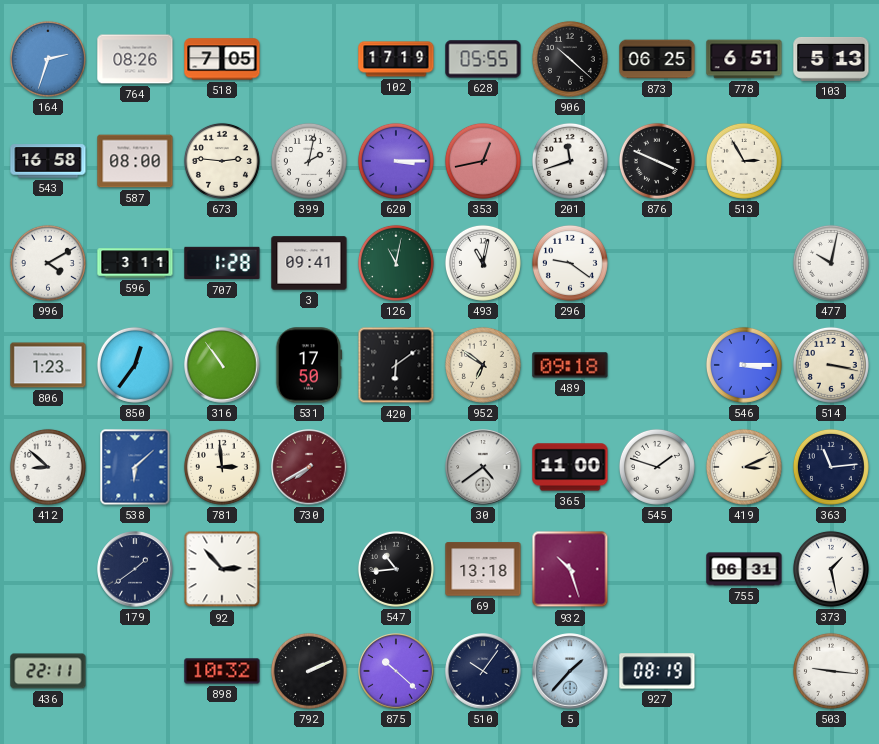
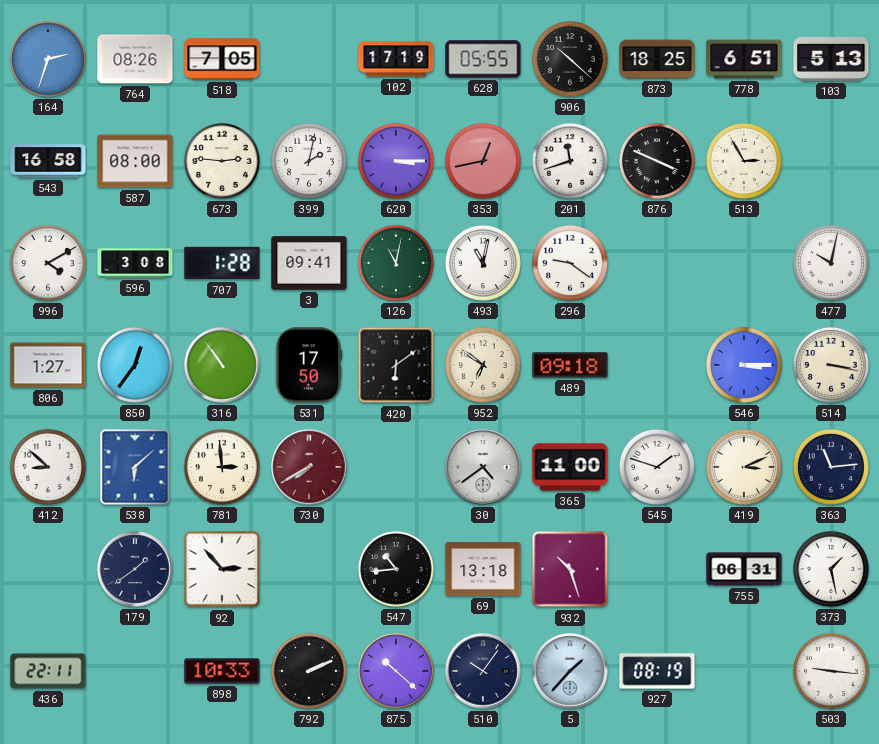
873: 06:25 -> 18:25 (657, 59)
596: 3:11 -> 3:08 (135, 263)
806: 1:23 -> 1:27 (48, 365)
898: 10:32 -> 10:33 (222, 671)
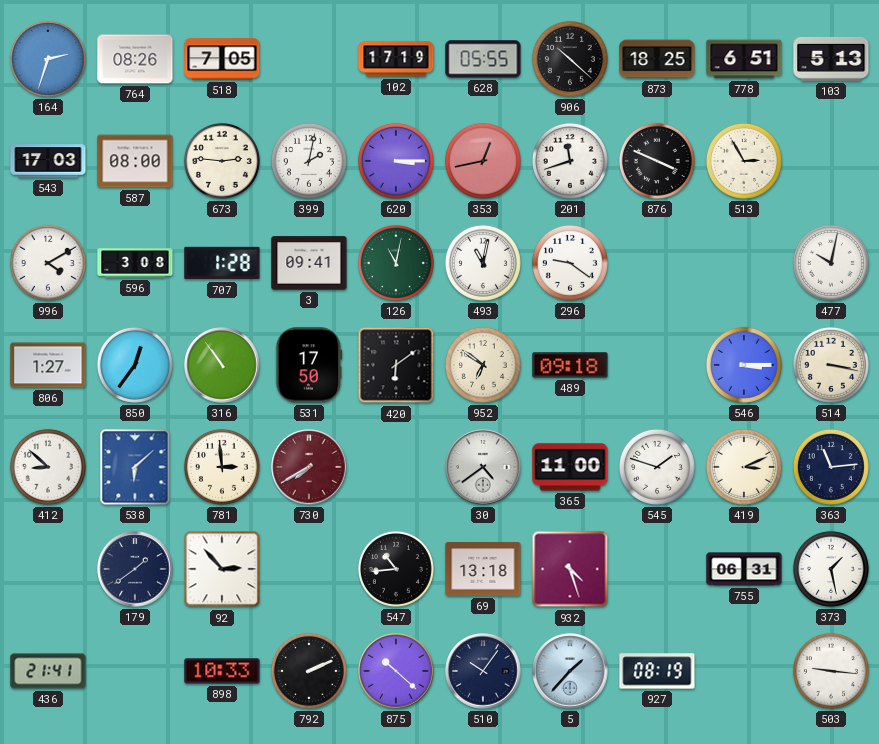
543: 16:58 -> 17:03 (48, 161)
932: 10:27 -> 4:27 (570, 569)
436: 22:11 -> 21:41 (48, 671)
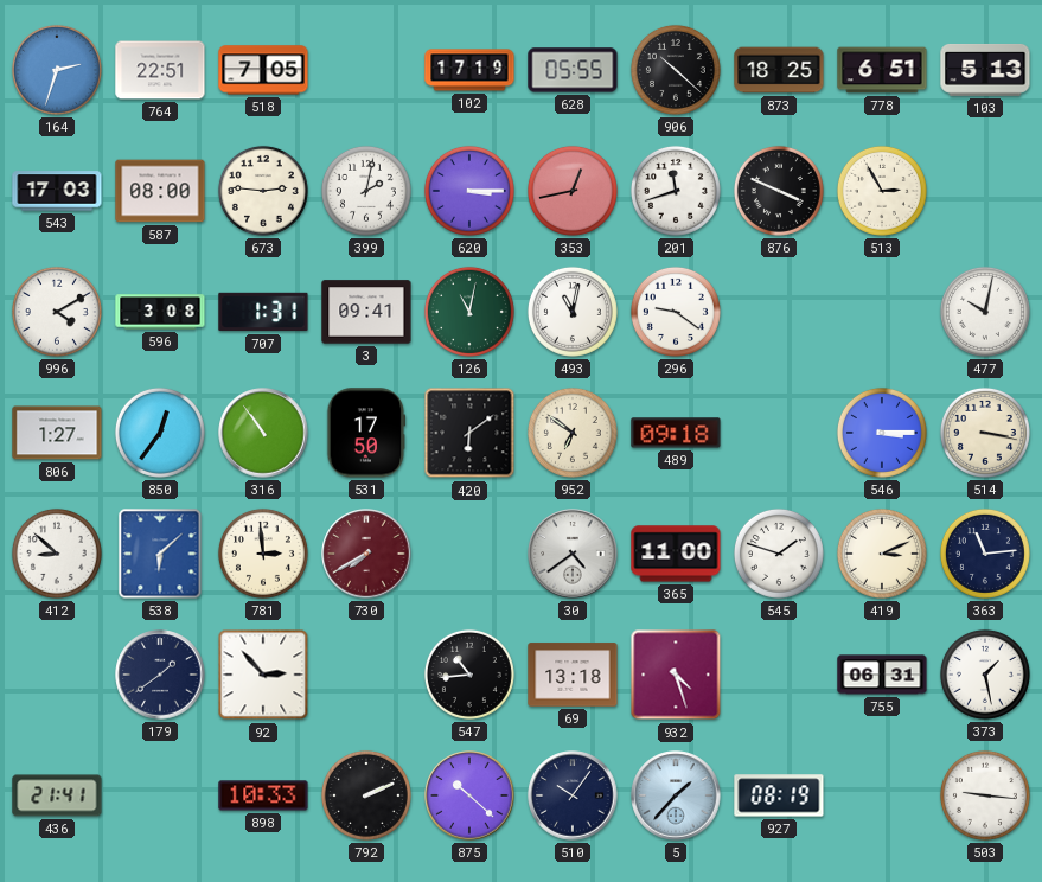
764: 08:26 -> 22:51 (160, 70)
707: 1:28 -> 1:31 (263, 312)
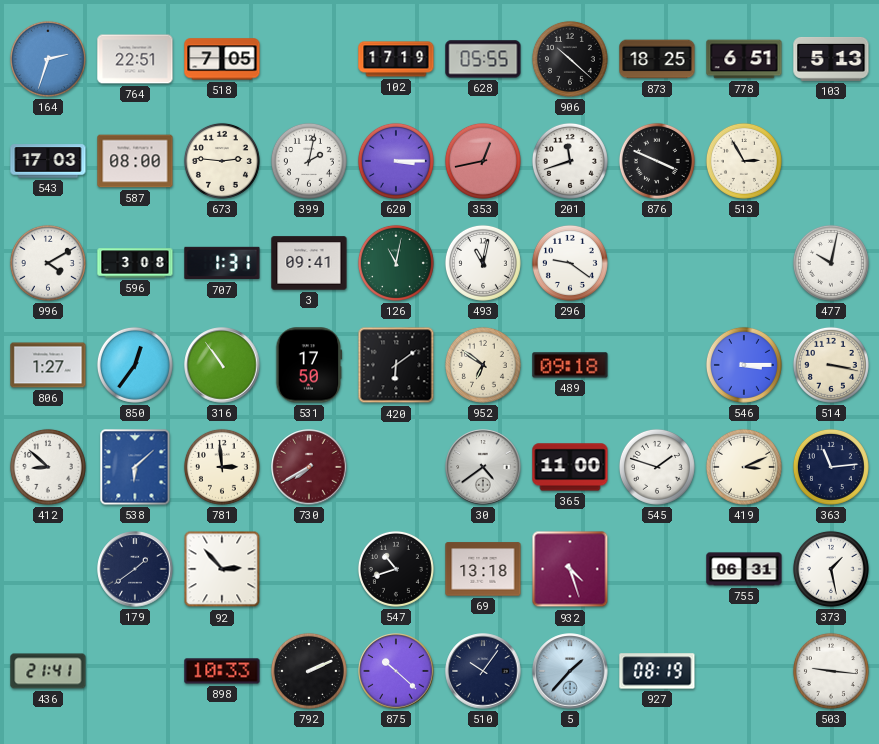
547: 10:44 -> 10:42 (396, 569)
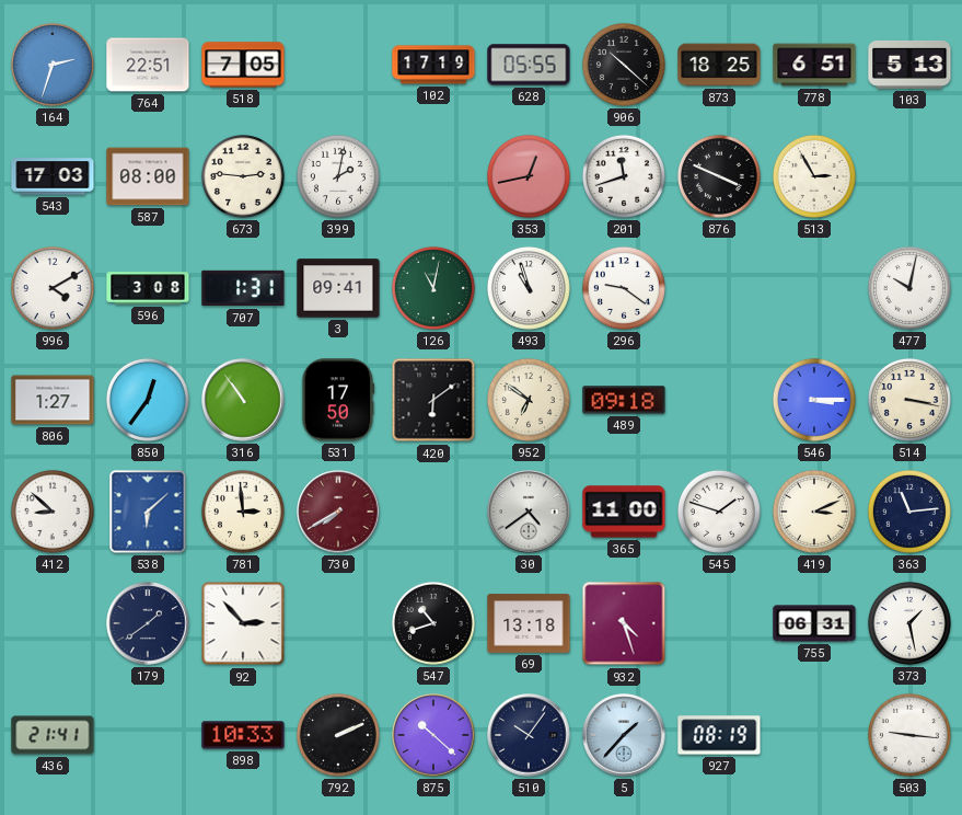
620: 3:15 -> none (396, 161)
493: 11:02 -> 10:57 (529, 288)
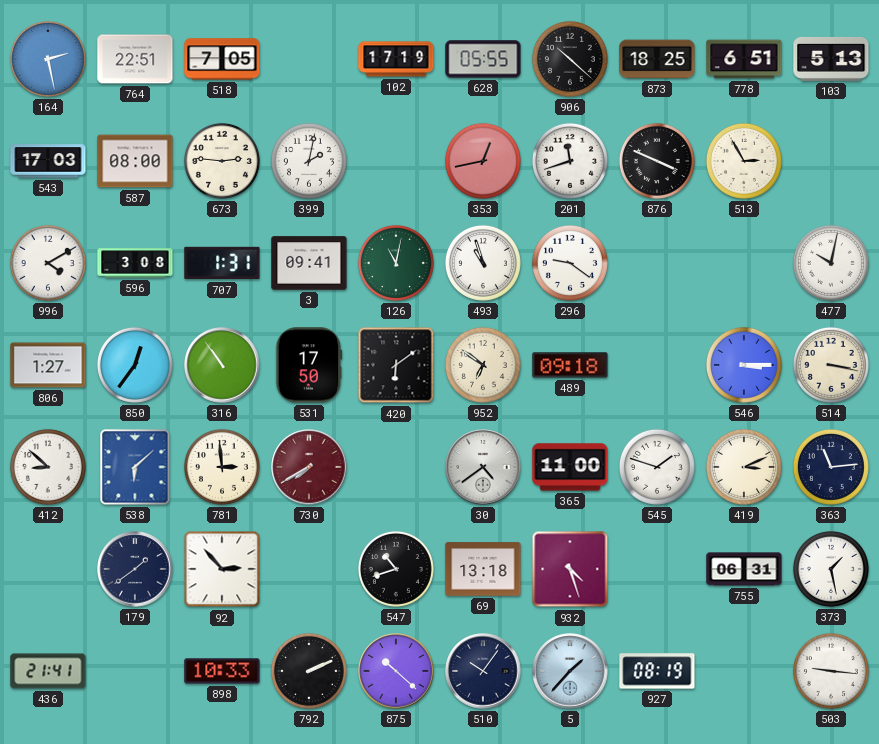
164: 2:33 -> 2:28 (48, 59)
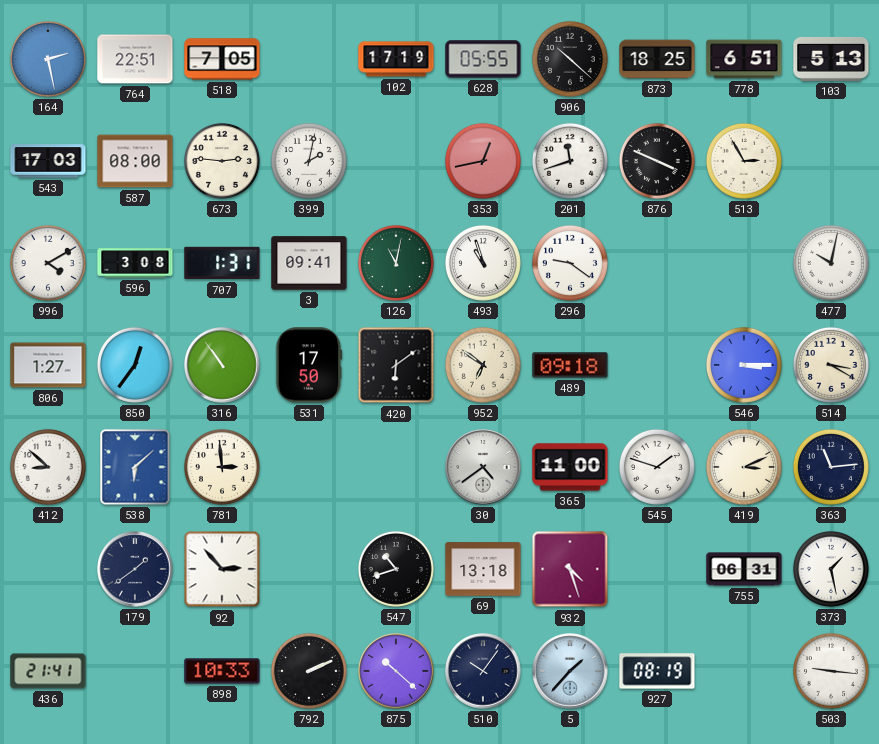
514: 3:17 -> 3:20 (831, 365)
730: 7:40 -> none (309, 467)
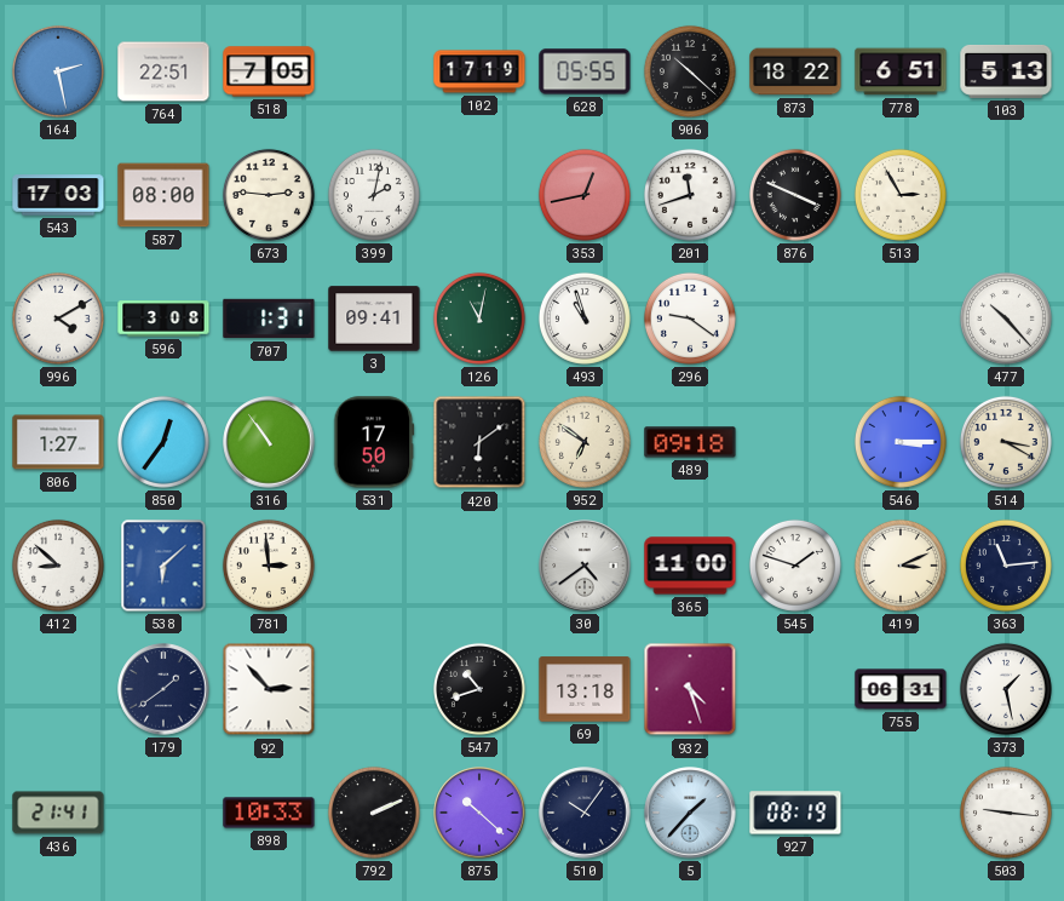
873: 18:25 -> 18:22 (795, 71)
477: 10:02 -> 10:23 (1006, 318)
